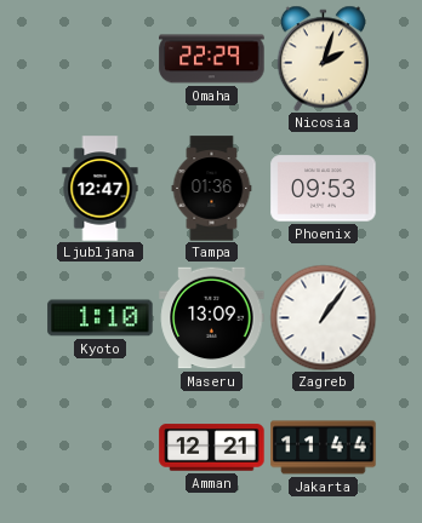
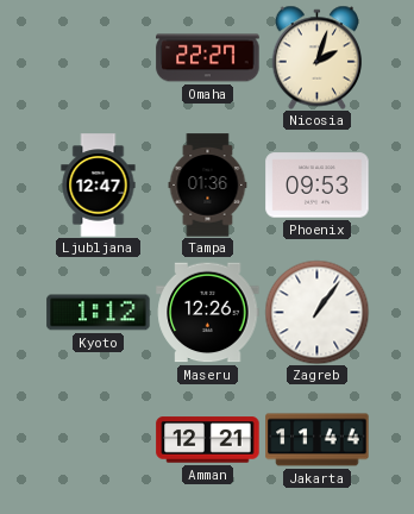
Omaha: 22:29 -> 22:27 (208, 58)
Kyoto: 1:10 -> 1:12 (99, 313)
Maseru: 13:09 -> 12:26 (208, 313)
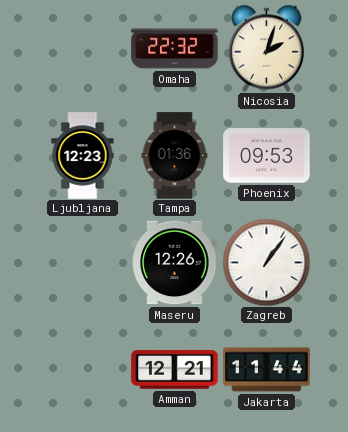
Omaha: 22:27 -> 22:32 (175, 49)
Ljubljana: 12:47 -> 12:23 (83, 156)
Kyoto: 1:12 -> none (99, 313)
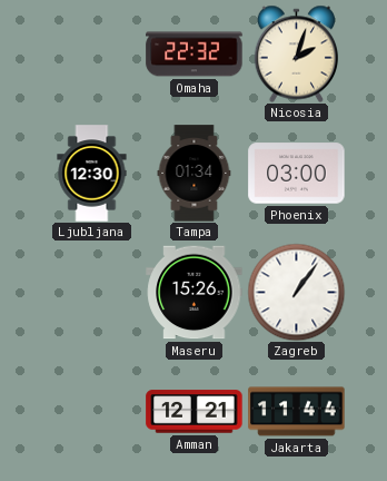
Ljubljana: 12:23 -> 12:30 (92, 174)
Tampa: 01:36 -> 01:34 (195, 174)
Phoenix: 09:53 -> 03:00 (297, 174)
Maseru: 12:26 -> 15:26 (195, 293)
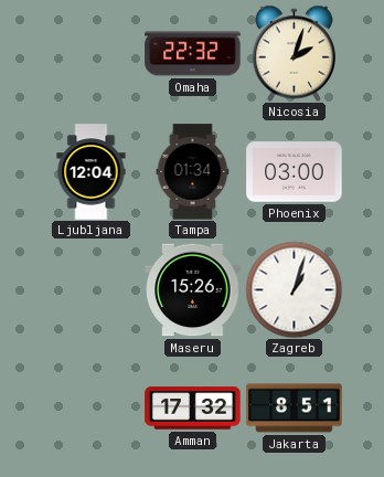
Ljubljana: 12:30 -> 12:04 (92, 172)
Zagreb: 1:06 -> 1:03 (294, 289)
Amman: 12:21 -> 17:32 (193, 409)
Jakarta: 11:44 -> 8:51 (295, 409)
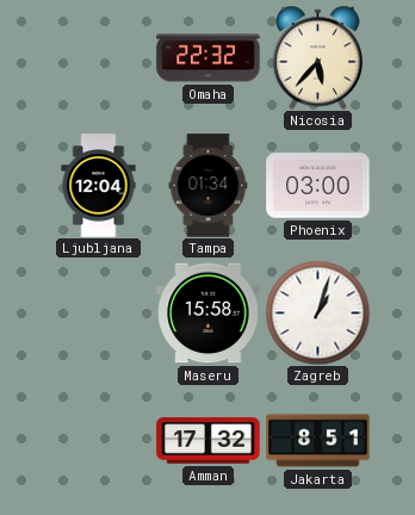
Nicosia: 2:03 -> 5:37 (317, 57)
Maseru: 15:26 -> 15:58 (209, 314)
